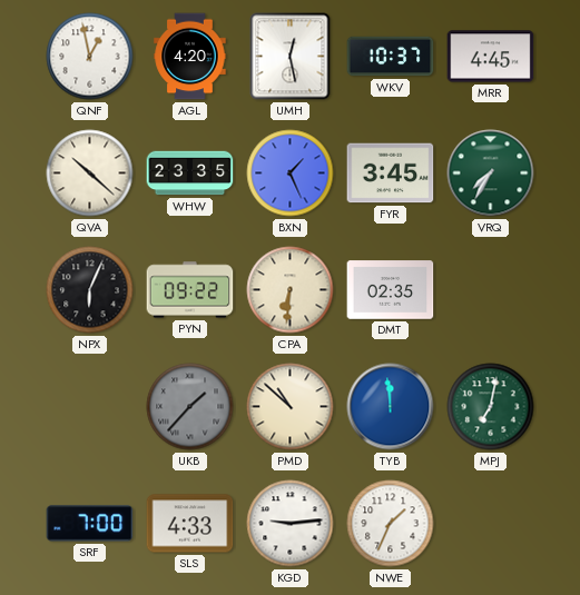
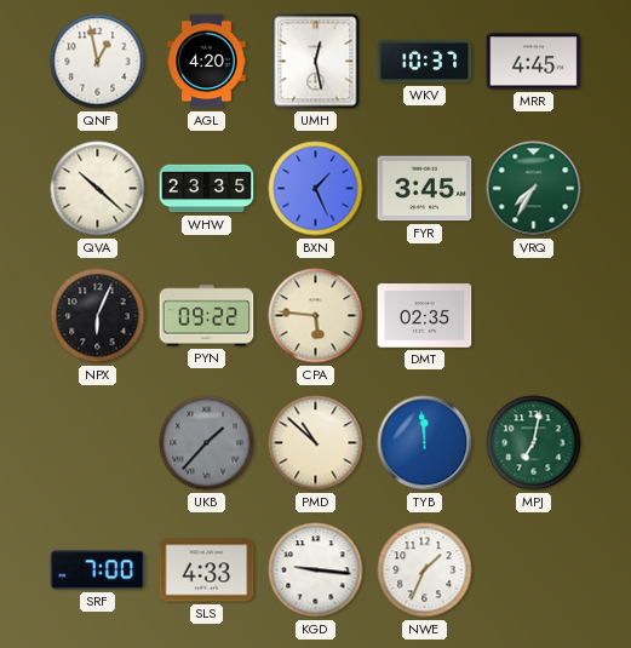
CPA: 6:31 -> 5:46 (316, 316)
KGD: 9:14 -> 9:16 (316, 570)
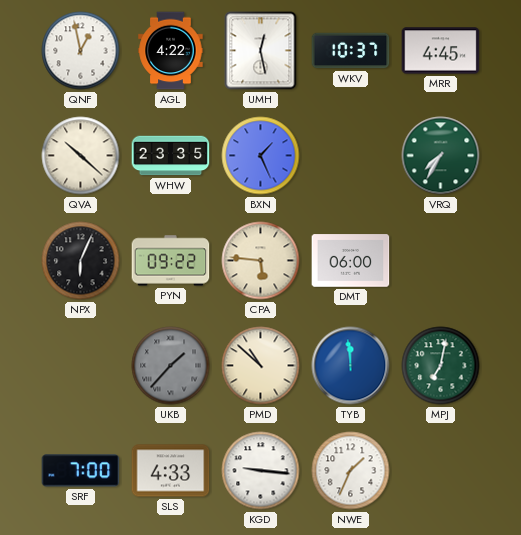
AGL: 4:20 -> 4:22 (171, 51)
FYR: 3:45 -> none (425, 189)
DMT: 02:35 -> 06:00 (351, 261)
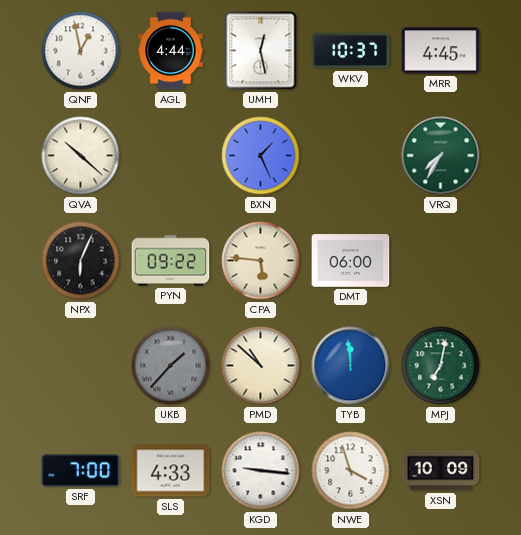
AGL: 4:22 -> 4:44 (171, 51)
WHW: 23:35 -> none (171, 156)
NWE: 1:34 -> 3:57 (351, 471)
XSN: none -> 10:09 (441, 471)
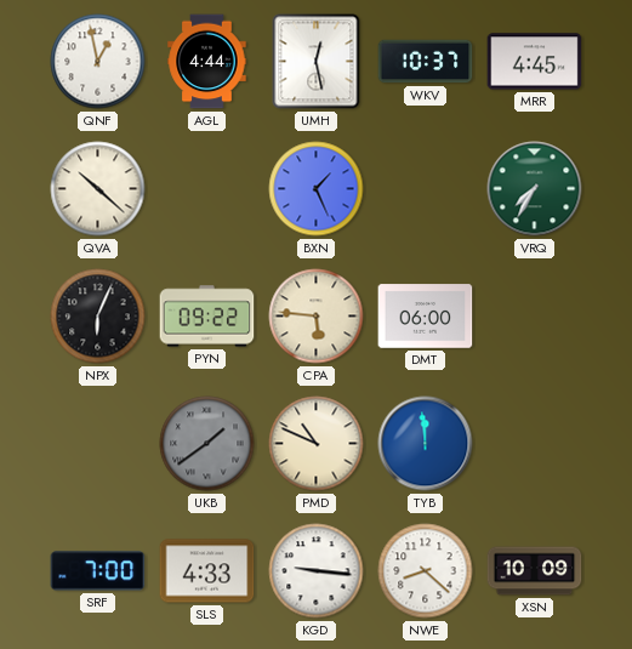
UKB: 1:37 -> 1:39 (207, 444)
PMD: 10:52 -> 10:49 (317, 444)
MPJ: 7:02 -> none (441, 366)
NWE: 3:57 -> 8:22 (426, 571)
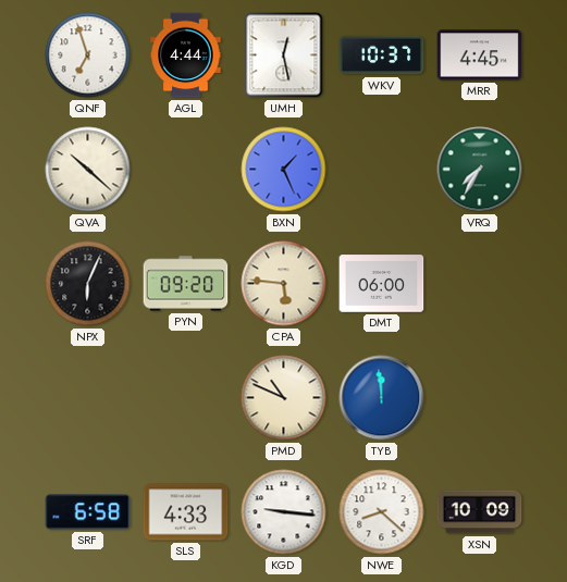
QNF: 12:58 -> 6:57 (88, 55)
PYN: 09:22 -> 09:20 (186, 284)
UKB: 1:39 -> none (207, 444)
SRF: 7:00 -> 6:58 (88, 512)
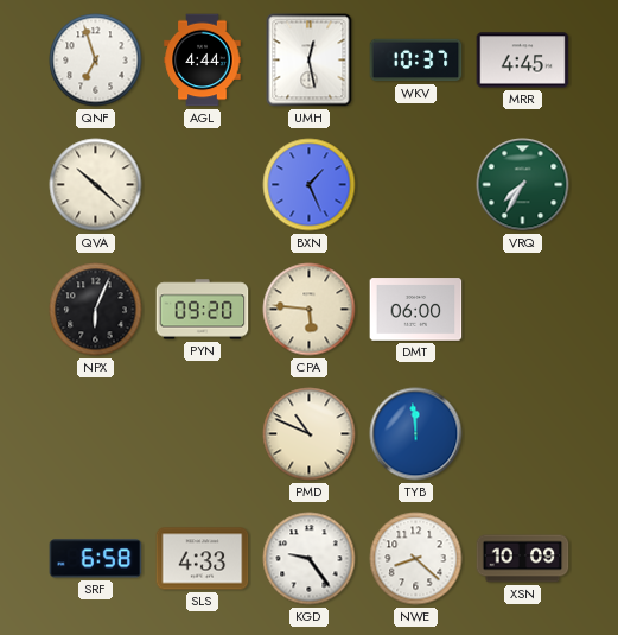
KGD: 9:16 -> 9:24 (310, 559)
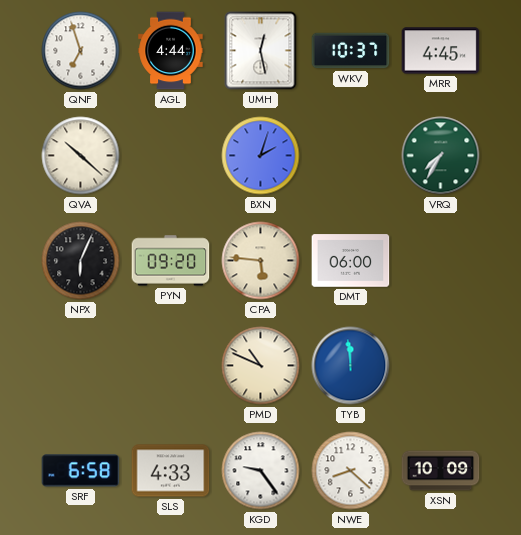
BXN: 1:26 -> 2:03 (261, 156)
